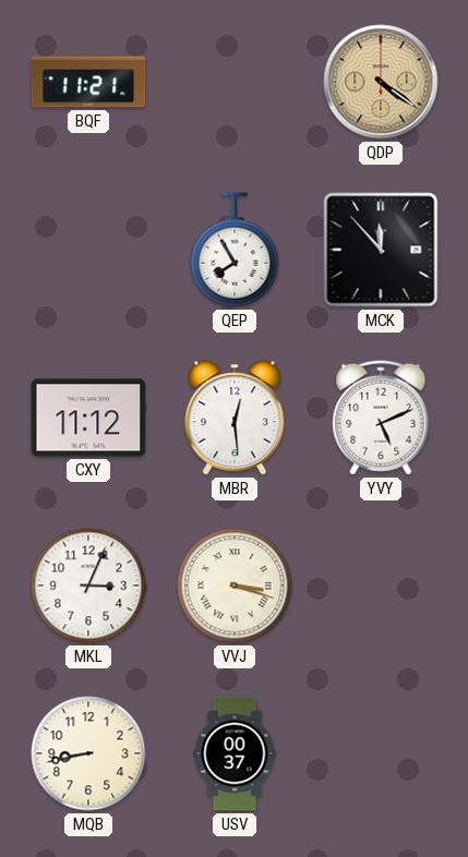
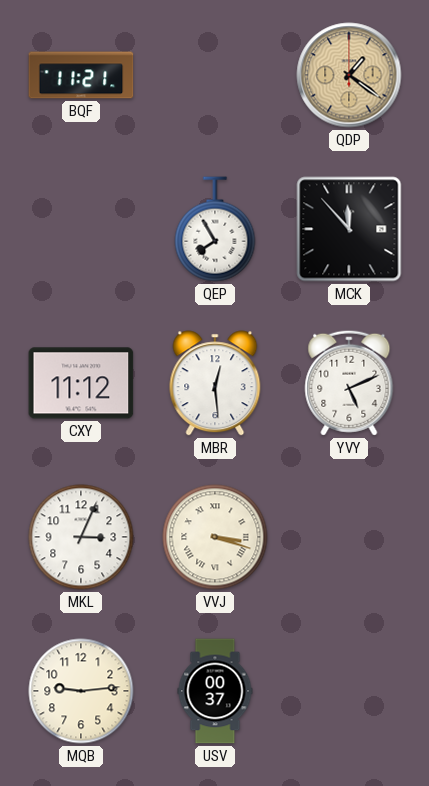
QDP: 4:21 -> 1:21 (349, 75)
MQB: 8:43 -> 9:14 (81, 691)
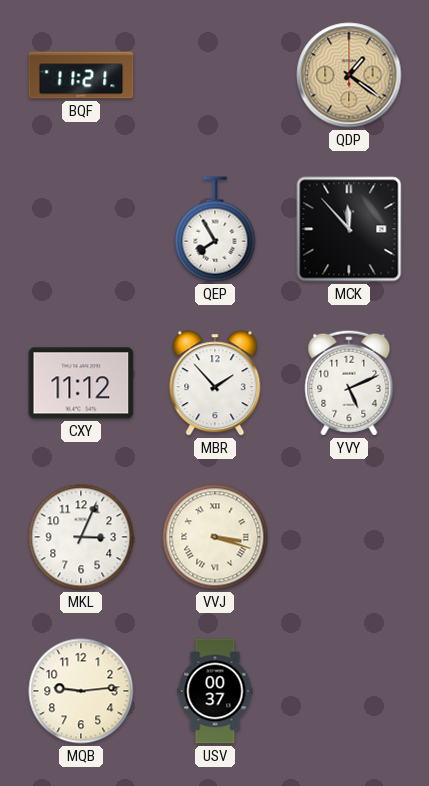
MBR: 12:29 -> 1:53 (215, 383)
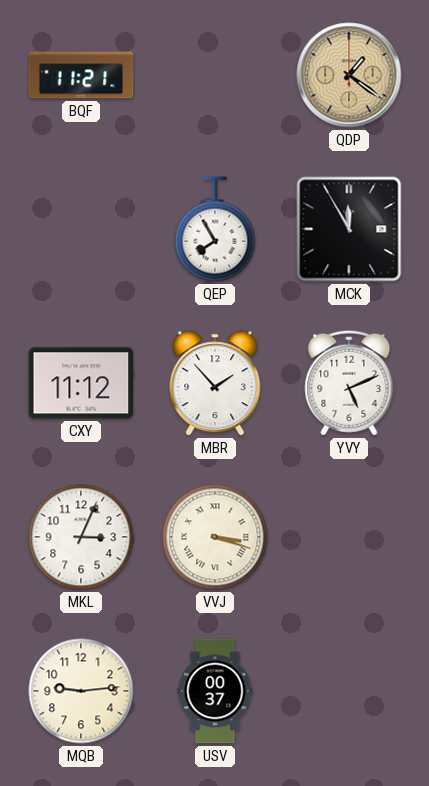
MCK: 11:53 -> 11:55 (349, 229)
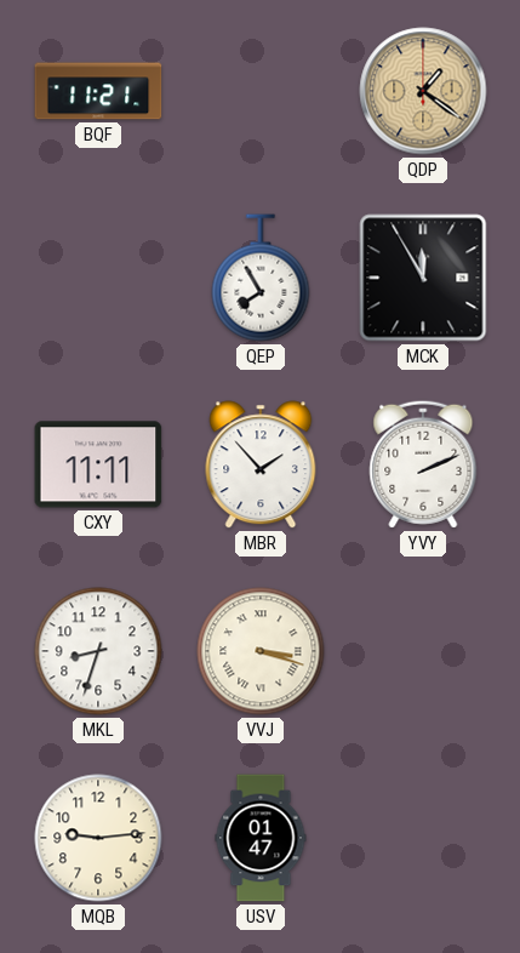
CXY: 11:12 -> 11:11 (98, 464)
YVY: 5:11 -> 2:11 (423, 464)
MKL: 3:04 -> 8:33 (98, 651)
USV: 00:37 -> 01:47 (261, 838)
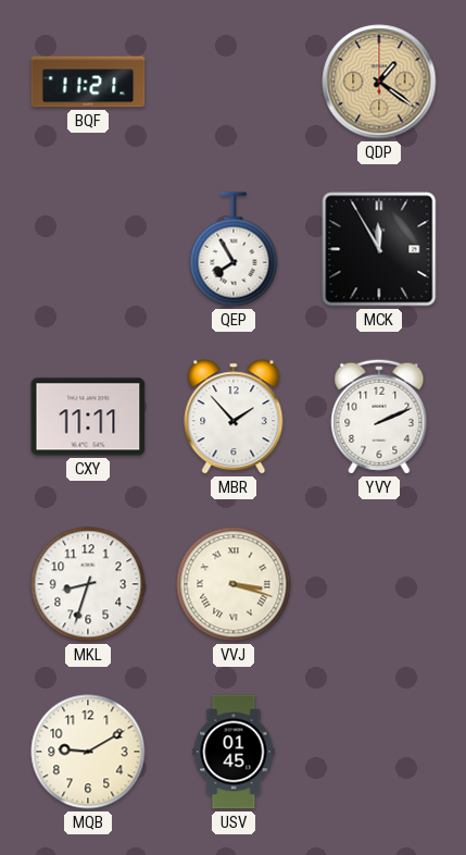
MQB: 9:14 -> 9:10 (88, 752)
USV: 01:47 -> 01:45 (234, 752)
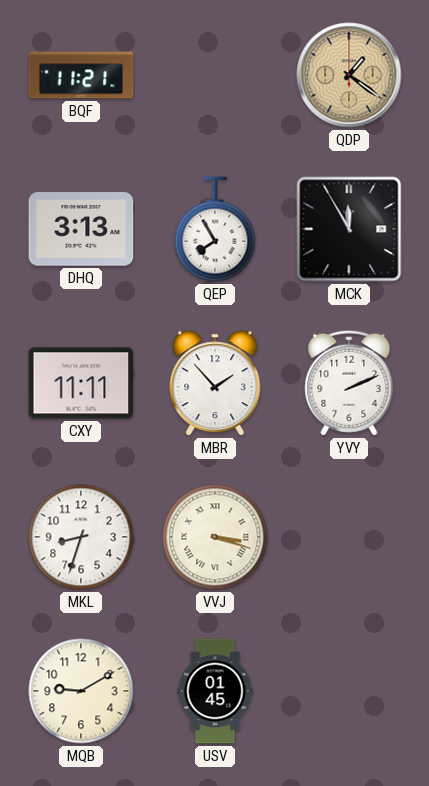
DHQ: none -> 3:13 (81, 229)
